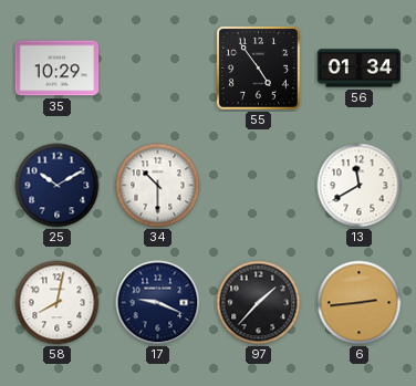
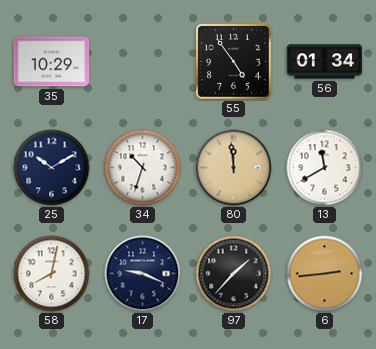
34: 10:30 -> 10:33 (143, 168)
80: none -> 11:59 (234, 168)
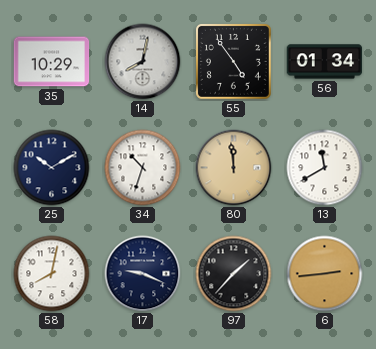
14: none -> 8:02 (143, 62)
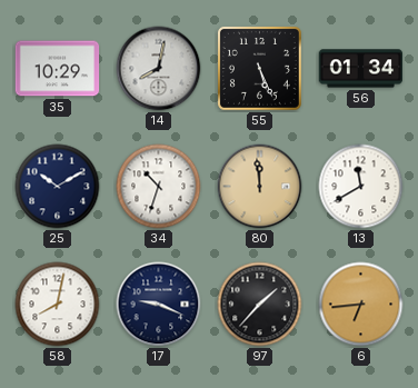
55: 4:54 -> 5:26 (259, 68)
6: 2:44 -> 6:44 (361, 305)
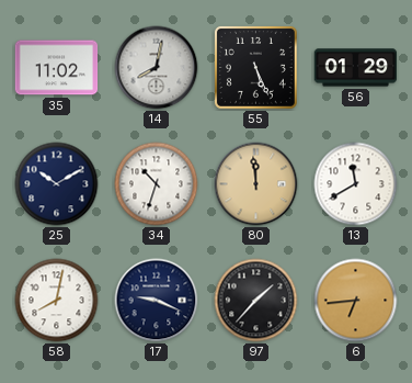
35: 10:29 -> 11:02 (57, 68)
56: 01:34 -> 01:29 (356, 68)
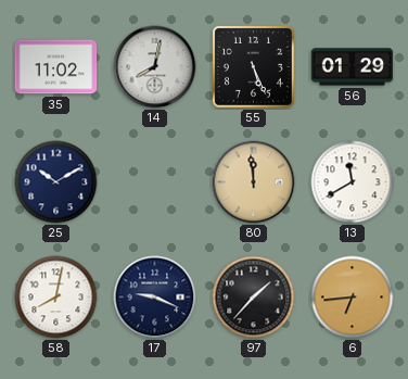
34: 10:33 -> none (157, 184)
